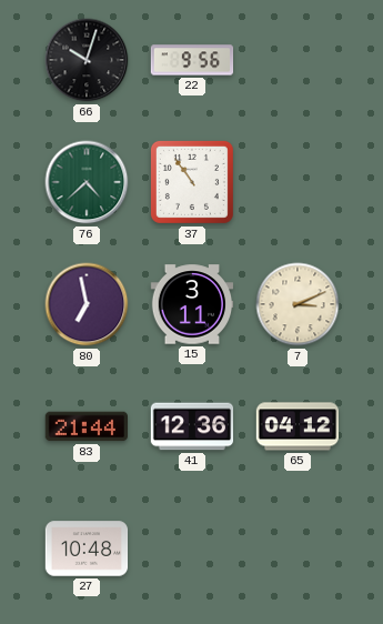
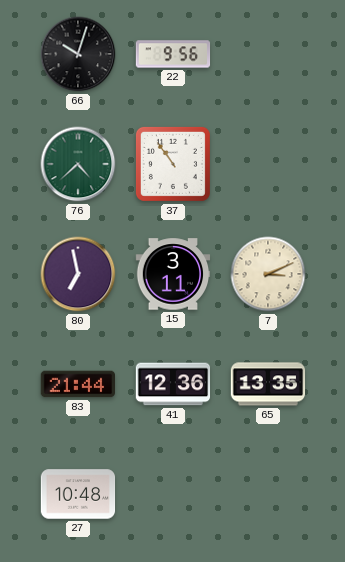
65: 04:12 -> 13:35 (268, 384)
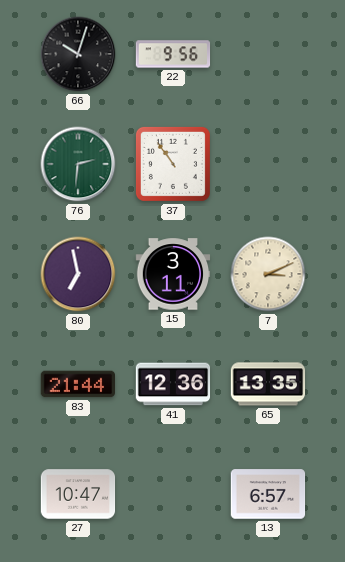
76: 4:38 -> 2:31 (78, 164)
27: 10:48 -> 10:47 (78, 494)
13: none -> 6:57 (268, 494)
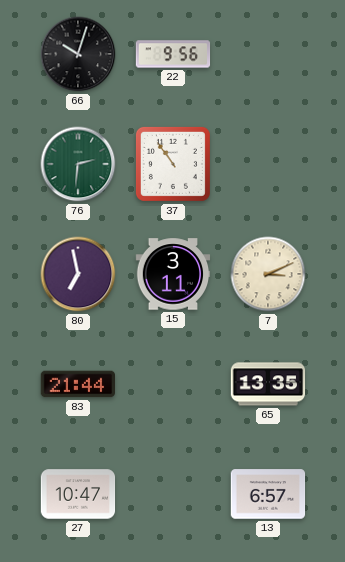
41: 12:36 -> none (173, 384)
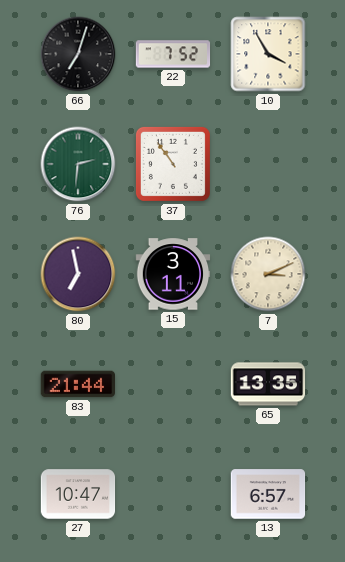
66: 10:03 -> 7:03 (78, 54)
22: 9:56 -> 7:52 (173, 54)
10: none -> 3:55 (268, 54)
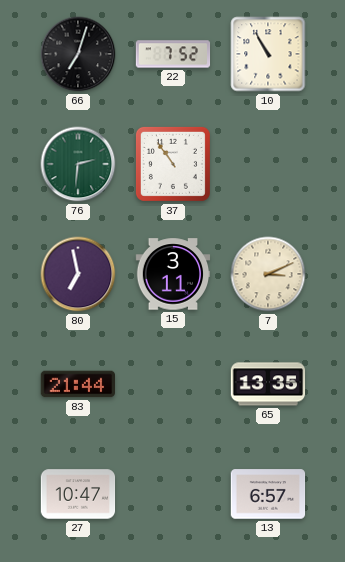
10: 3:55 -> 10:55 (268, 54)
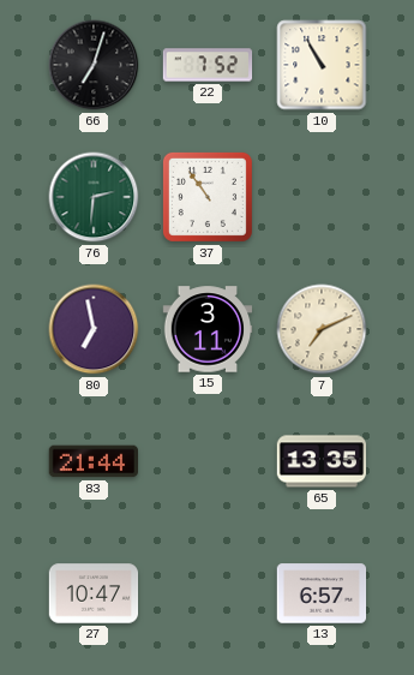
7: 3:11 -> 7:11 (322, 329)
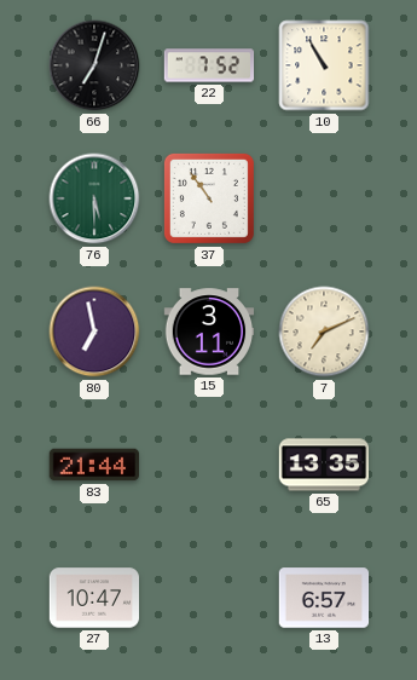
76: 2:31 -> 5:30 (94, 198)
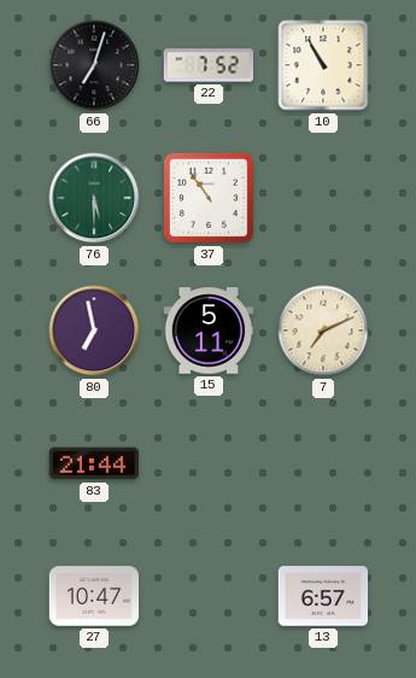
15: 3:11 -> 5:11 (209, 331)
65: 13:35 -> none (324, 465)
